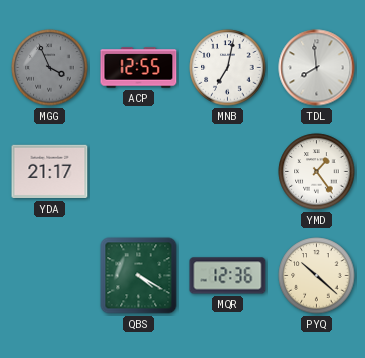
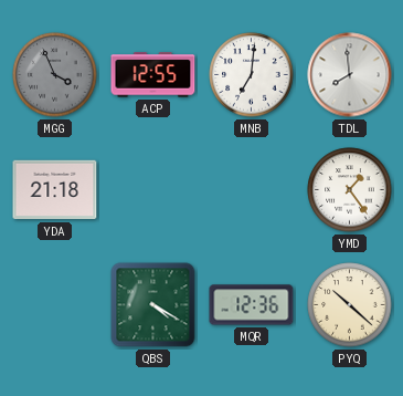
MNB: 7:02 -> 7:01 (252, 75)
YDA: 21:17 -> 21:18 (55, 190)
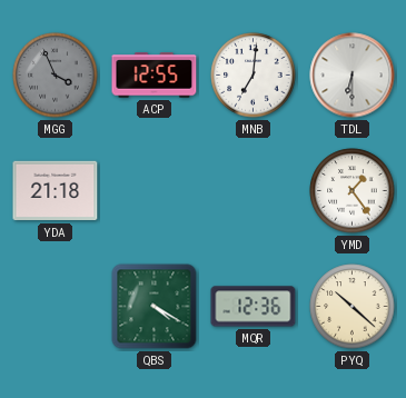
TDL: 7:59 -> 6:30 (353, 76)
